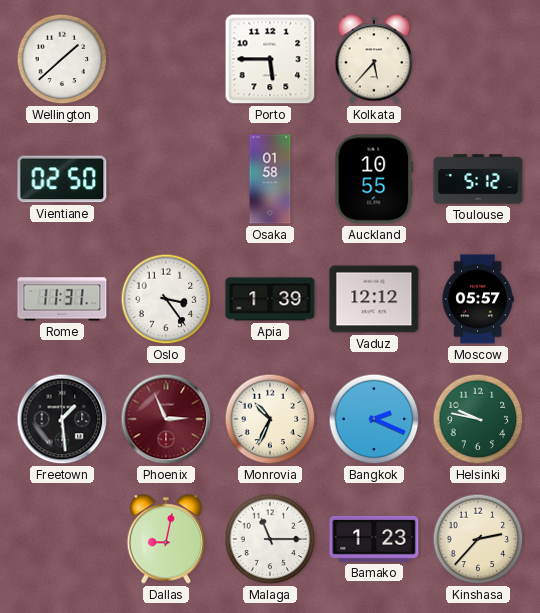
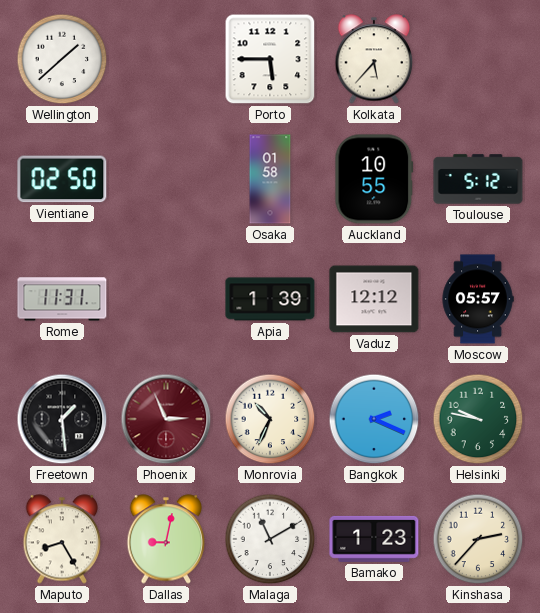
Oslo: 3:24 -> none (166, 299)
Maputo: none -> 8:25 (62, 539)
Malaga: 11:15 -> 11:10 (270, 539)
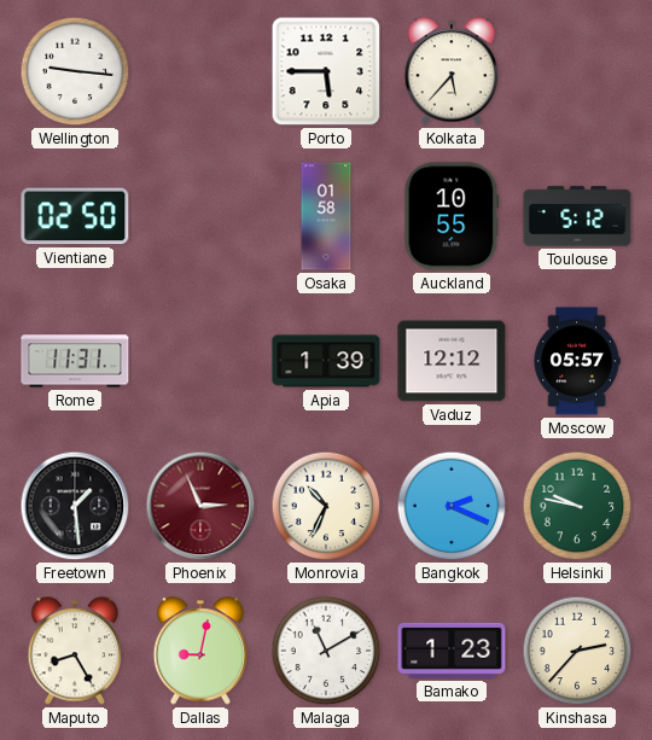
Wellington: 1:38 -> 9:16 (75, 71)
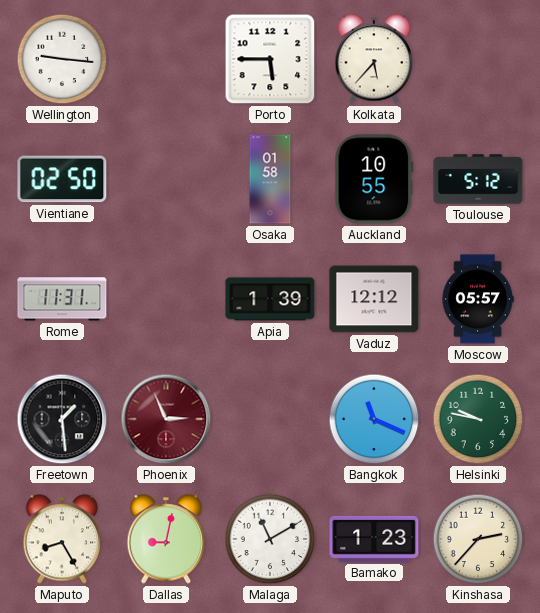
Monrovia: 10:34 -> none (326, 506)
Bangkok: 2:19 -> 11:19 (374, 419)
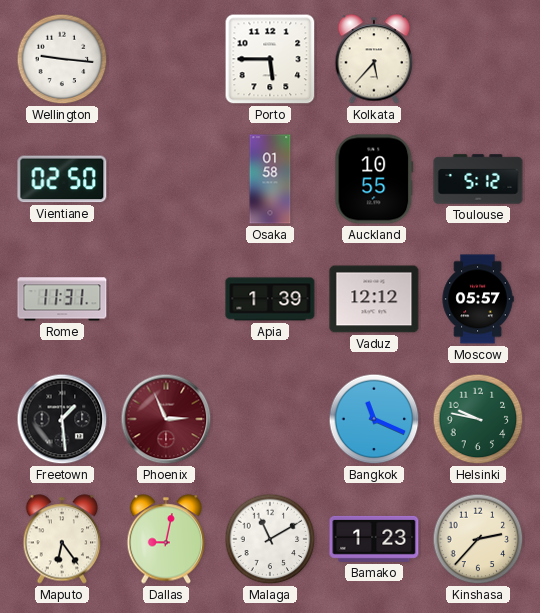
Maputo: 8:25 -> 6:24 (62, 539)
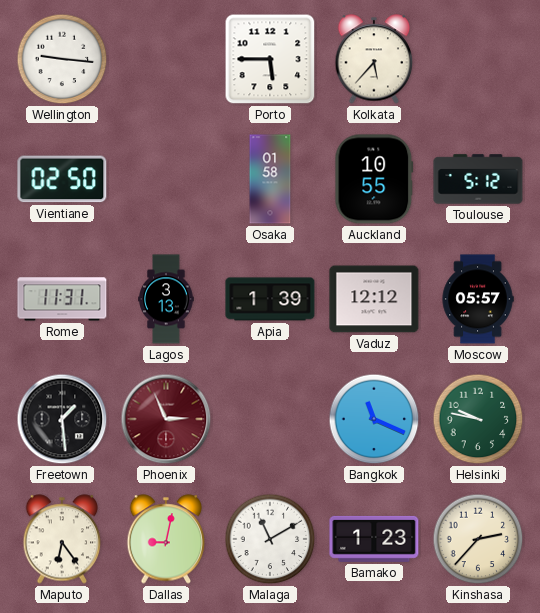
Lagos: none -> 3:13 (166, 299)
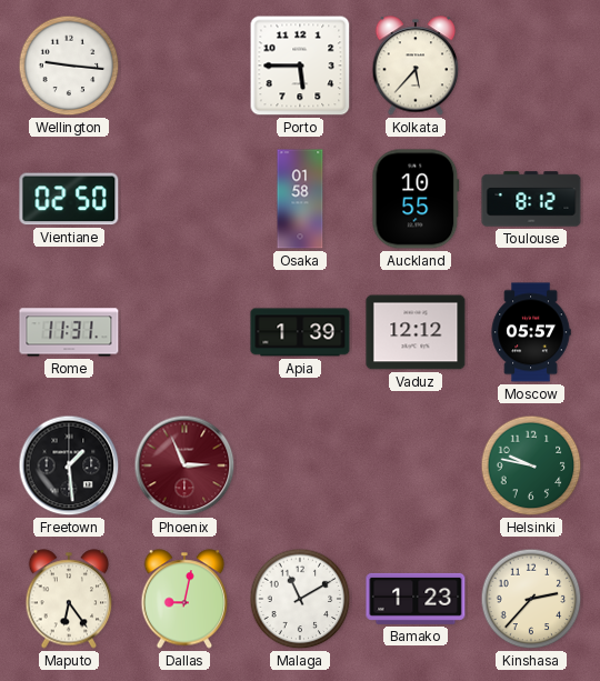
Toulouse: 5:12 -> 8:12 (531, 199)
Lagos: 3:13 -> none (166, 299)
Bangkok: 11:19 -> none (374, 419)
